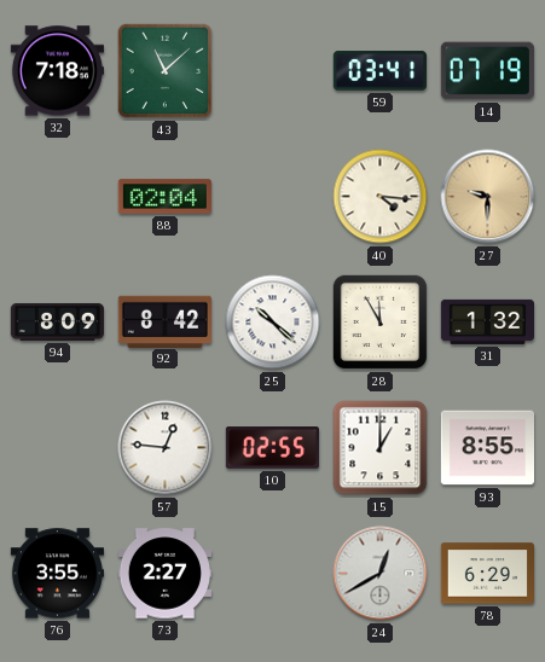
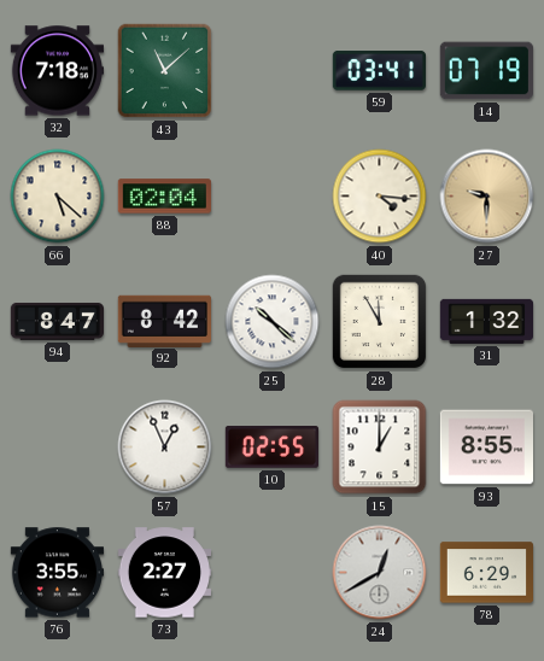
66: none -> 5:22 (58, 197)
94: 8:09 -> 8:47 (57, 321)
57: 12:46 -> 12:56 (165, 448)
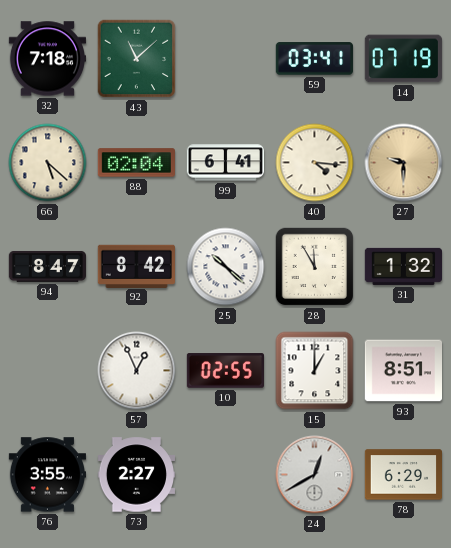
99: none -> 6:41 (225, 163)
93: 8:55 -> 8:51 (403, 371)
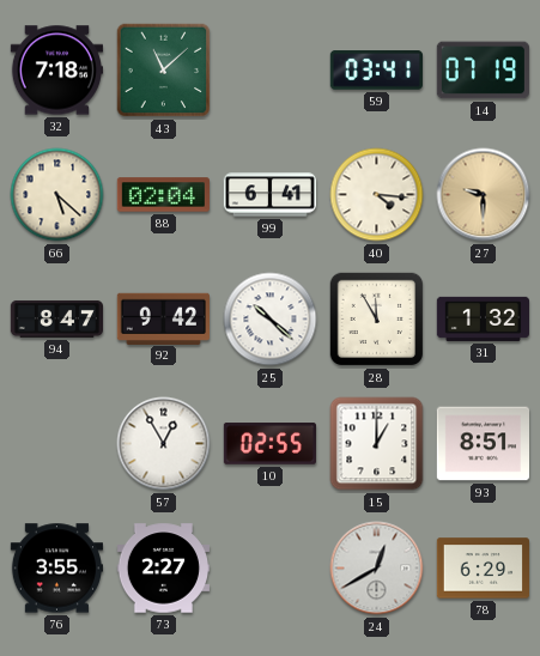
92: 8:42 -> 9:42 (163, 318)
57: 12:56 -> 12:55 (164, 444)
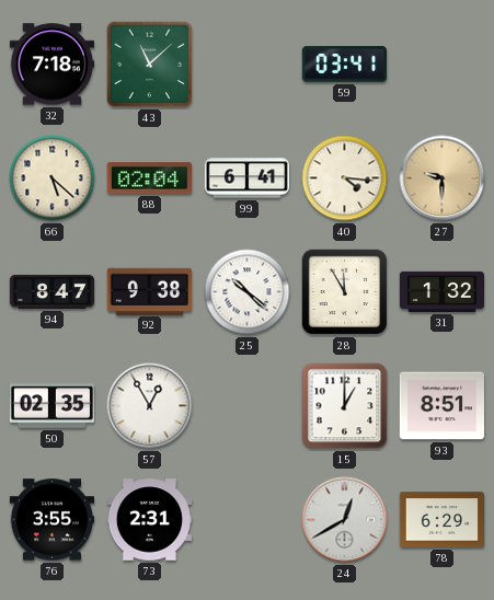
14: 07:19 -> none (483, 71)
92: 9:42 -> 9:38 (149, 291)
50: none -> 02:35 (51, 406)
10: 02:55 -> none (269, 444)
73: 2:27 -> 2:31 (149, 520)
